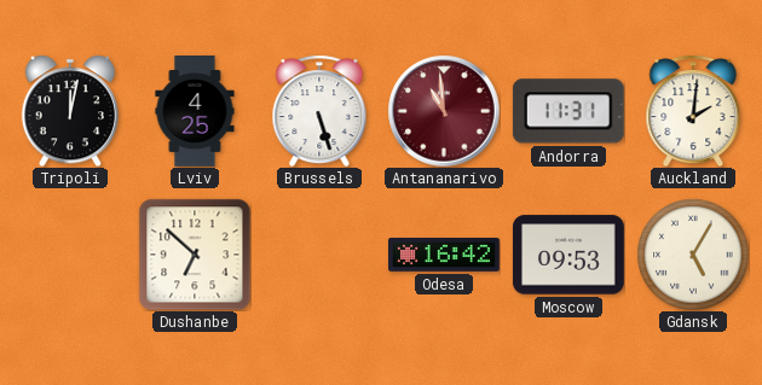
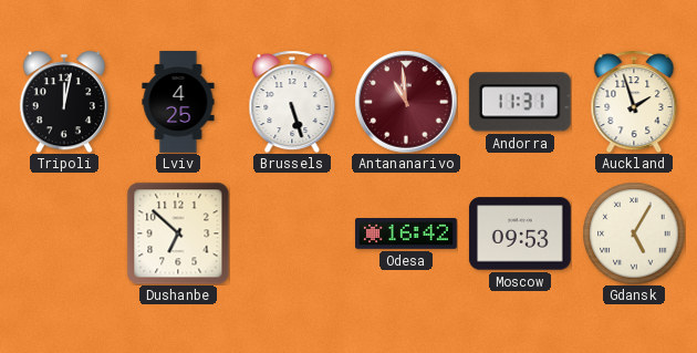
Auckland: 2:01 -> 1:57 (634, 102)
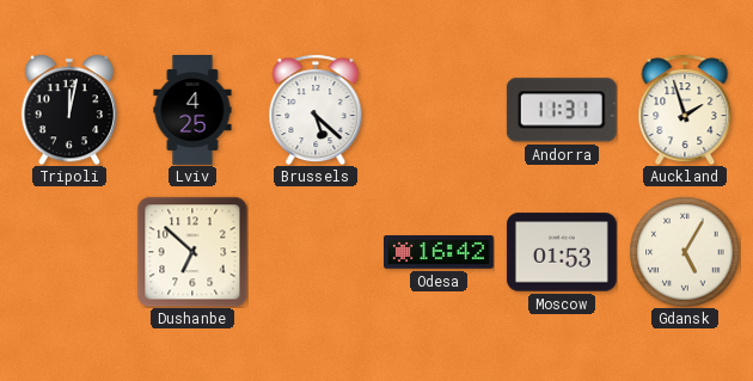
Brussels: 5:27 -> 5:22 (316, 110)
Antananarivo: 10:59 -> none (406, 102)
Moscow: 09:53 -> 01:53 (562, 252)
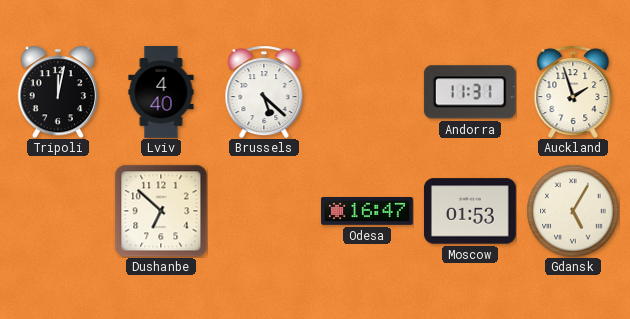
Lviv: 4:25 -> 4:40 (161, 93)
Odesa: 16:42 -> 16:47 (368, 212)
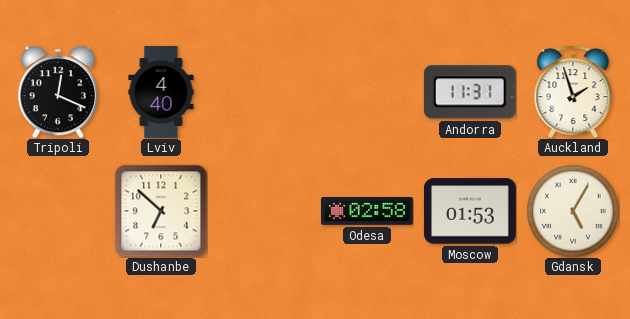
Tripoli: 12:02 -> 12:19 (58, 92)
Brussels: 5:22 -> none (264, 92)
Odesa: 16:47 -> 02:58 (368, 212)
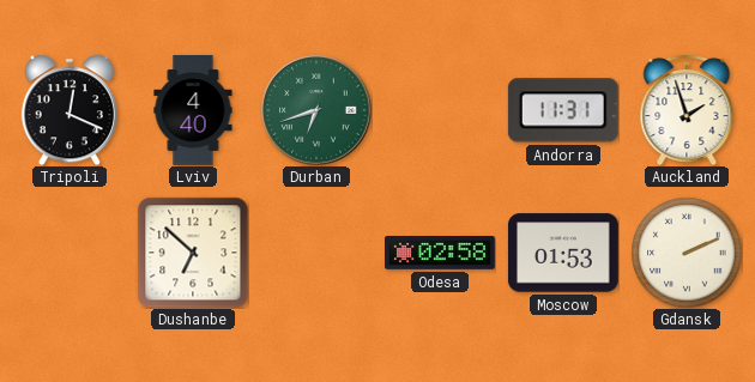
Durban: none -> 6:42 (316, 110)
Gdansk: 5:05 -> 2:11 (687, 253)
